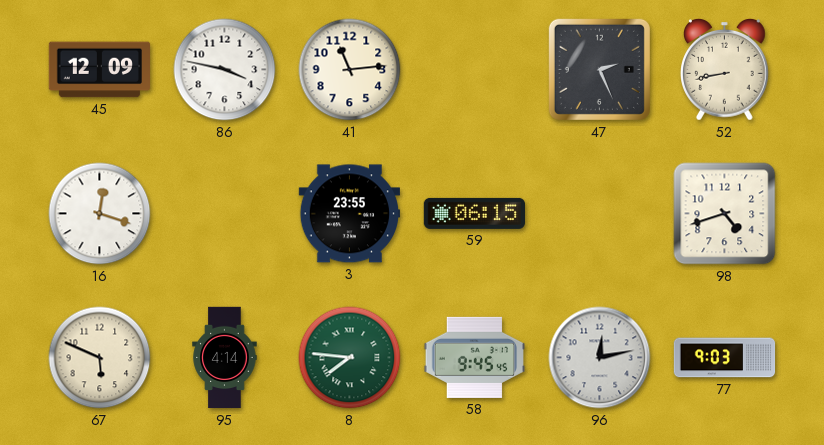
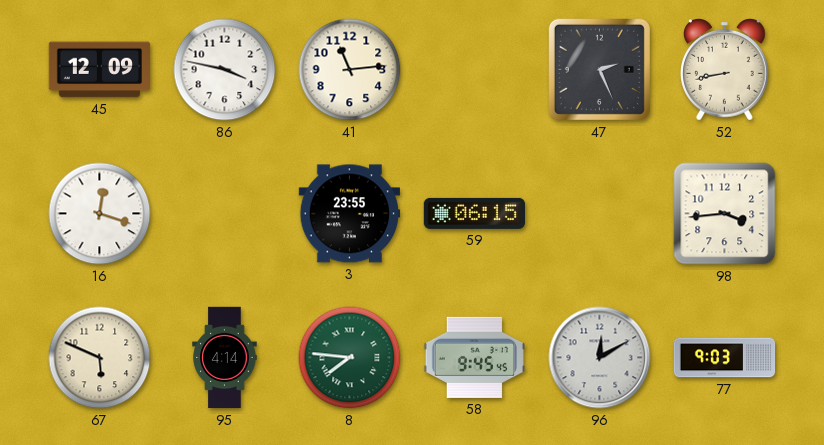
98: 4:42 -> 3:44 (725, 214)
96: 12:13 -> 12:10 (600, 358)
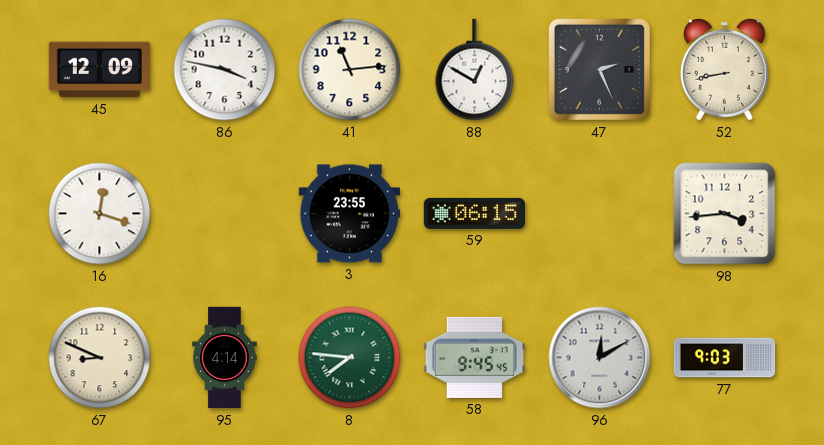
88: none -> 12:50 (475, 70)
67: 5:49 -> 8:49 (100, 358)
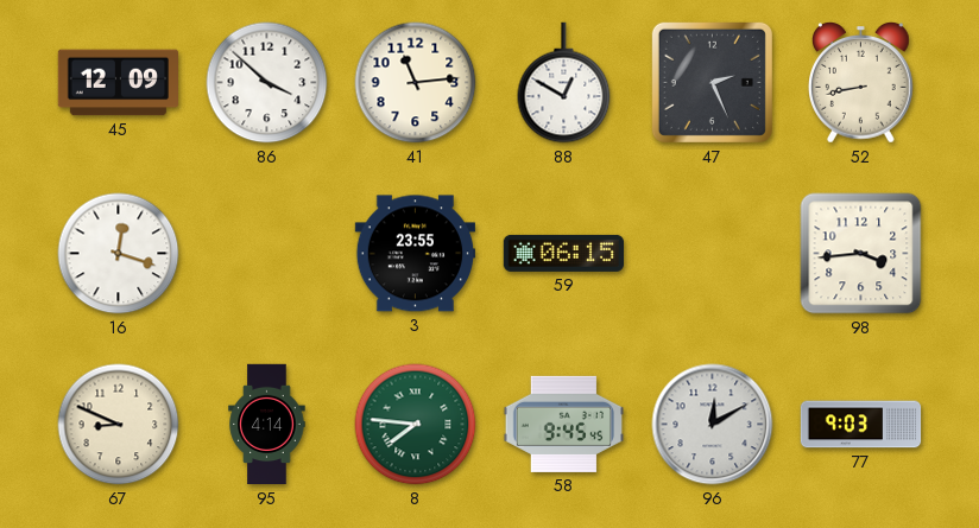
86: 3:47 -> 3:52 (267, 83)
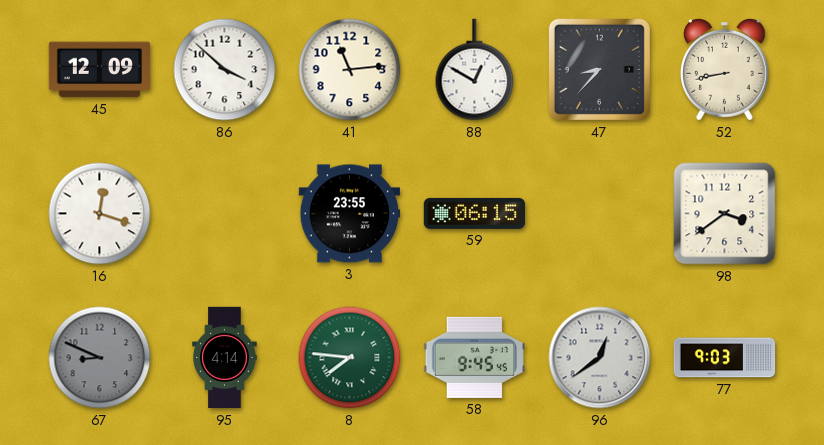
47: 2:26 -> 8:37 (599, 69)
98: 3:44 -> 3:39 (725, 214)
67 dial: cream -> grey (100, 358)
96: 12:10 -> 12:39 (600, 358)
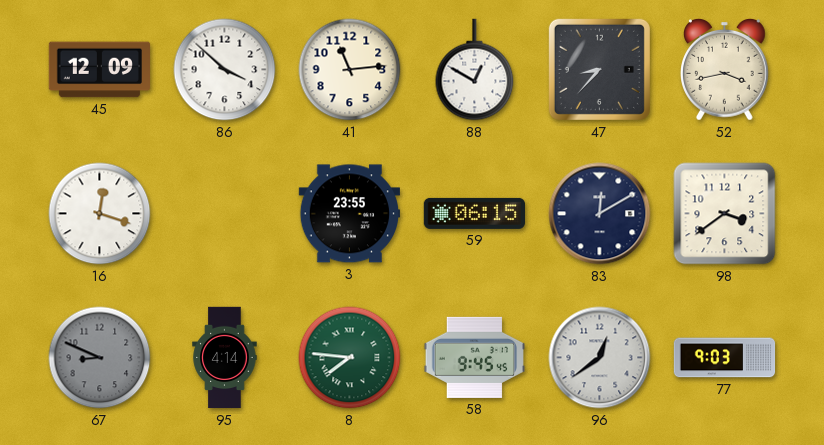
52: 8:43 -> 3:43 (725, 70)
83: none -> 12:10 (600, 214)
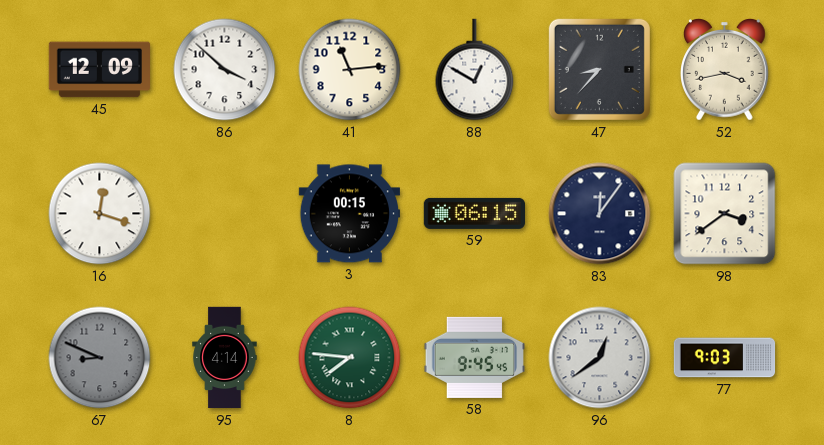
3: 23:55 -> 00:15 (349, 214)
83: 12:10 -> 12:06 (600, 214)
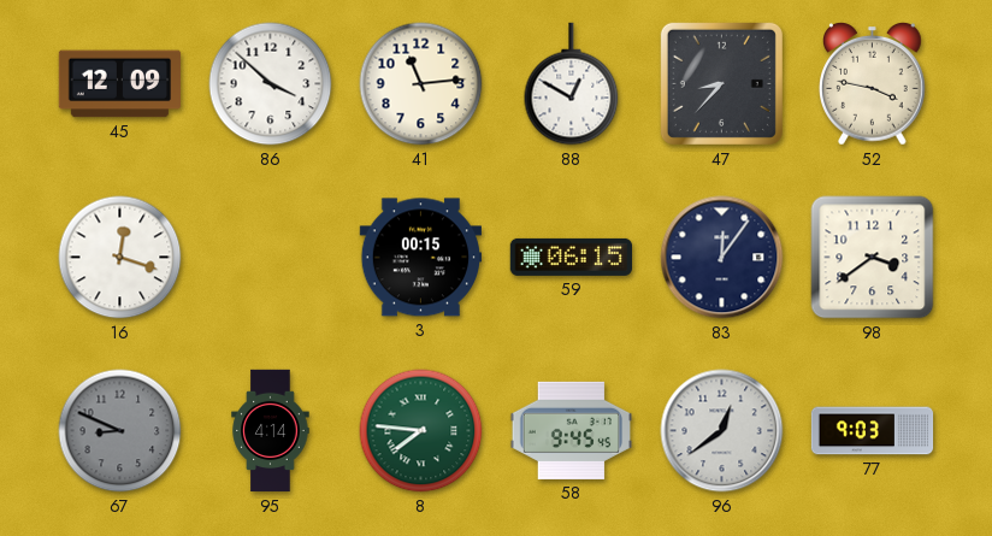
52: 3:43 -> 3:47 (873, 84)
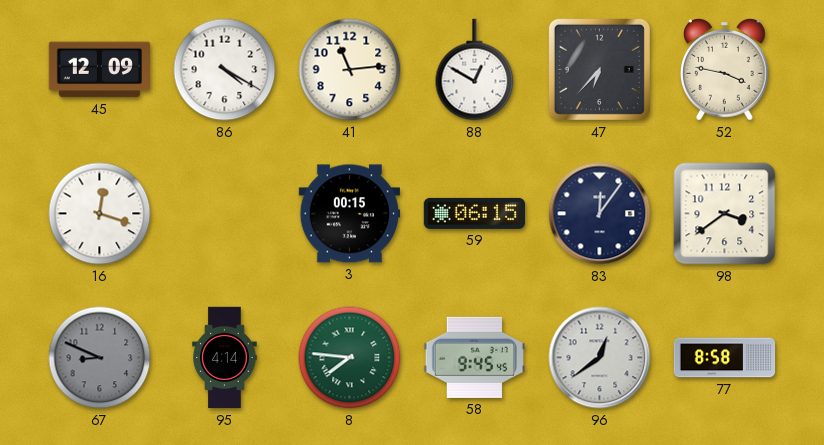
86: 3:52 -> 4:20 (225, 70)
47: 8:37 -> 6:37 (599, 69)
77: 9:03 -> 8:58 (725, 358)
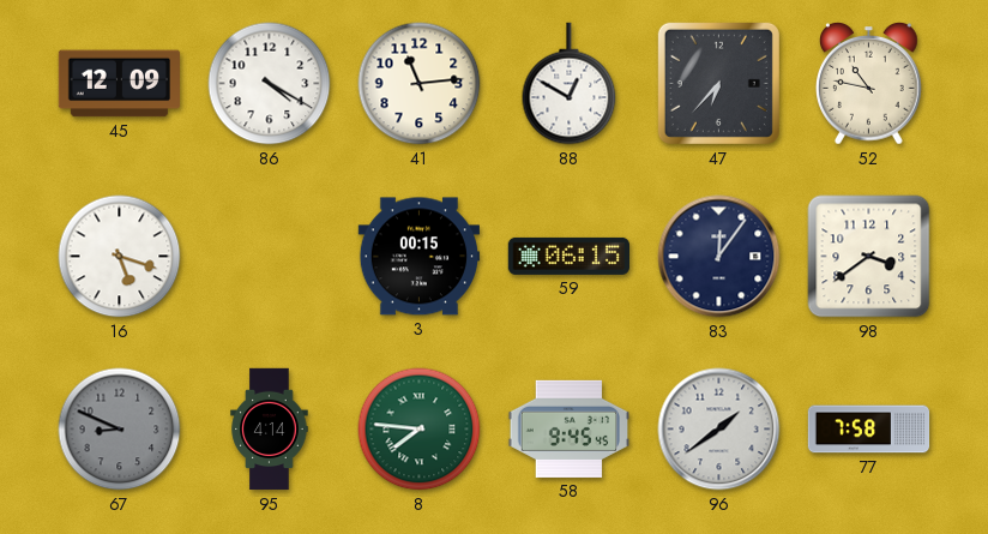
52: 3:47 -> 10:47 (869, 84)
16: 12:18 -> 5:18 (120, 257)
96: 12:39 -> 1:39 (719, 430)
77: 8:58 -> 7:58 (869, 430)
